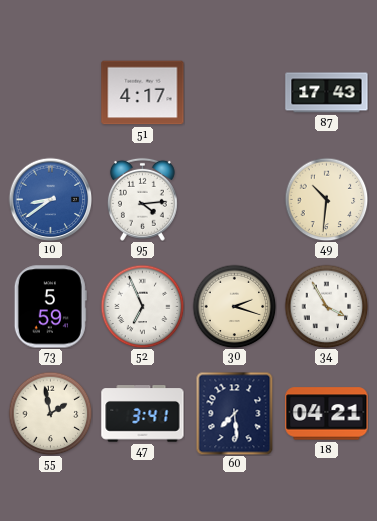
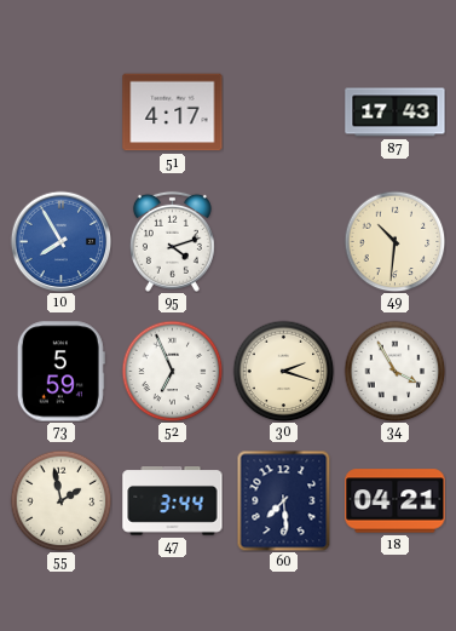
10: 8:39 -> 7:55 (60, 241)
95: 4:14 -> 4:12 (172, 241)
47: 3:41 -> 3:44 (173, 501)
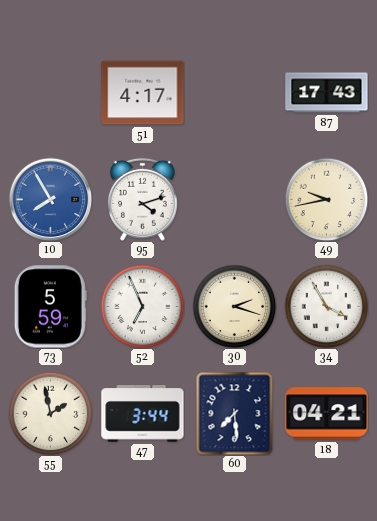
49: 10:31 -> 9:43 (326, 199)
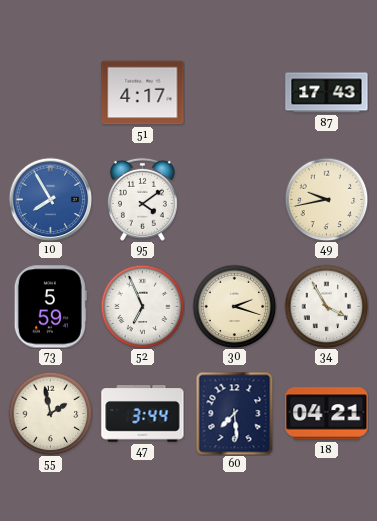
95: 4:12 -> 4:09 (142, 199)
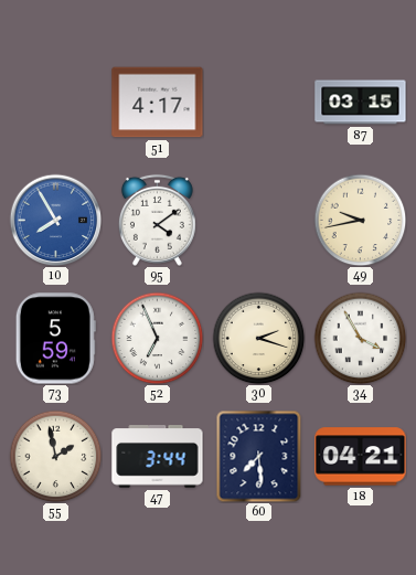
87: 17:43 -> 03:15 (361, 103)
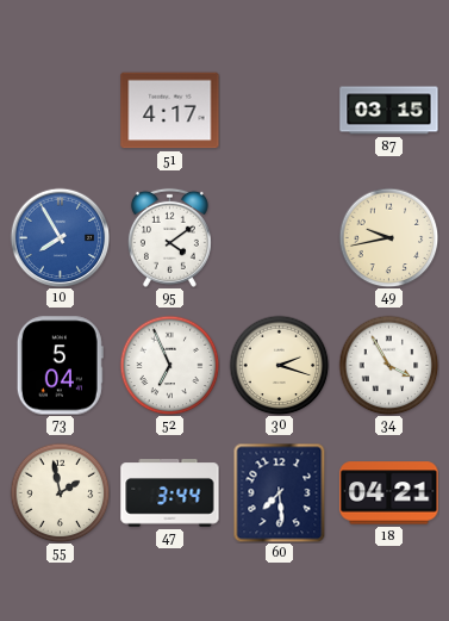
73: 5:59 -> 5:04 (60, 366)
